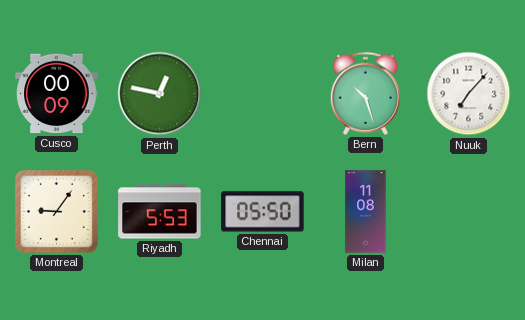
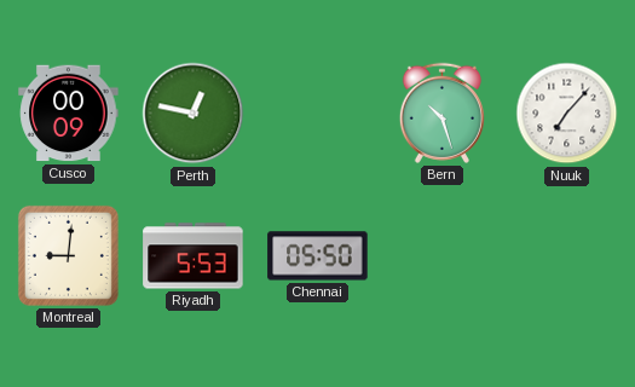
Montreal: 9:06 -> 9:01 (68, 255)
Milan: 11:08 -> none (366, 212)
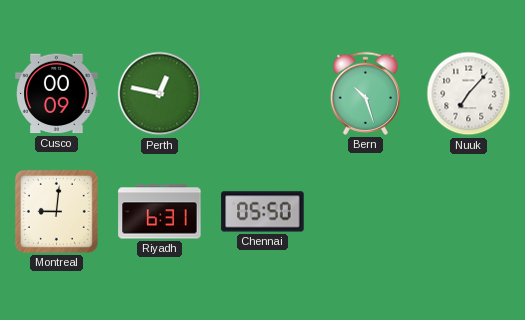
Riyadh: 5:53 -> 6:31 (160, 212)
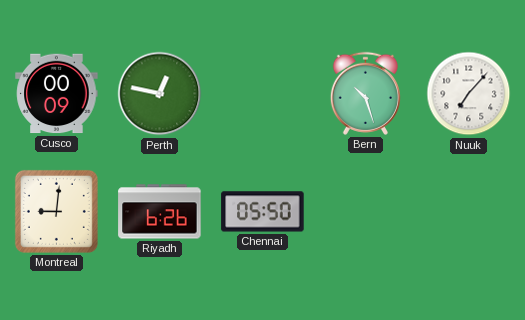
Riyadh: 6:31 -> 6:26 (160, 212)
